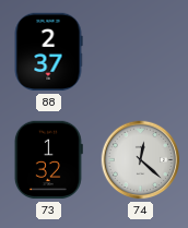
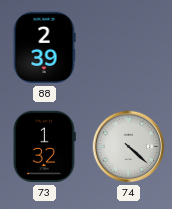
88: 2:37 -> 2:39 (44, 48)
74: 12:22 -> 4:22 (129, 147)
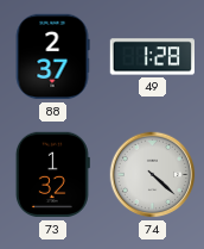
88: 2:39 -> 2:37 (52, 57)
49: none -> 1:28 (152, 57)
